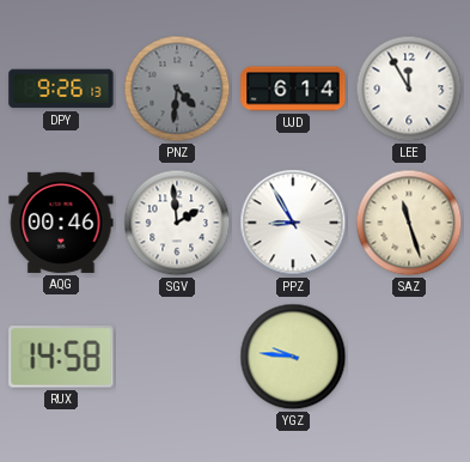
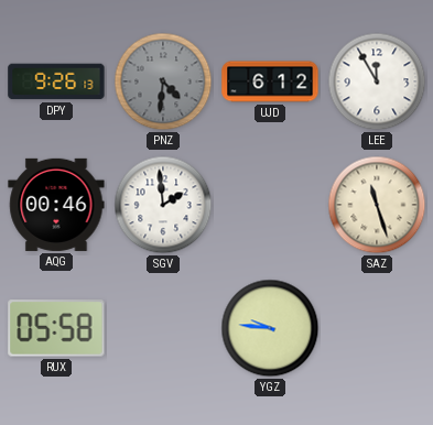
UJD: 6:14 -> 6:12 (270, 81)
PPZ: 8:55 -> none (293, 223)
RUX: 14:58 -> 05:58 (56, 328)
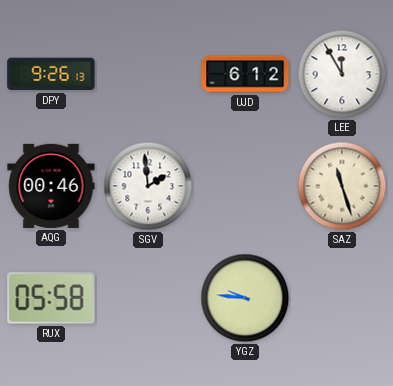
PNZ: 4:31 -> none (163, 81)
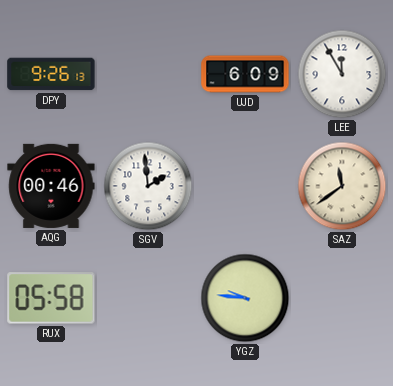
UJD: 6:12 -> 6:09 (245, 74)
SAZ: 11:27 -> 11:39 (342, 186)
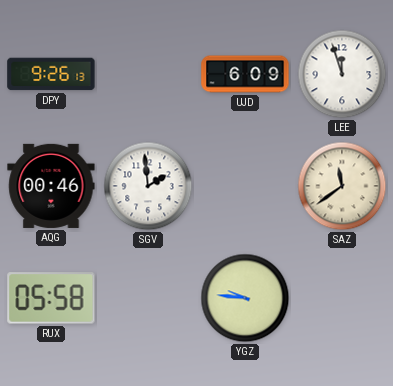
LEE: 11:55 -> 11:57 (342, 74)
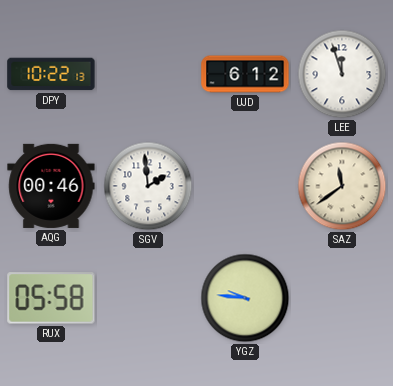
DPY: 9:26 -> 10:22 (51, 74)
UJD: 6:09 -> 6:12 (245, 74)
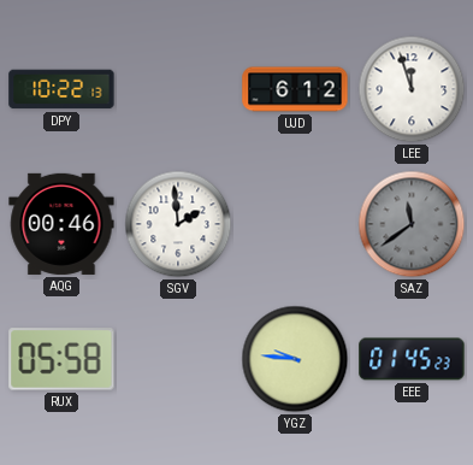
SAZ dial: cream -> grey (412, 224)
EEE: none -> 01:45 (412, 359)
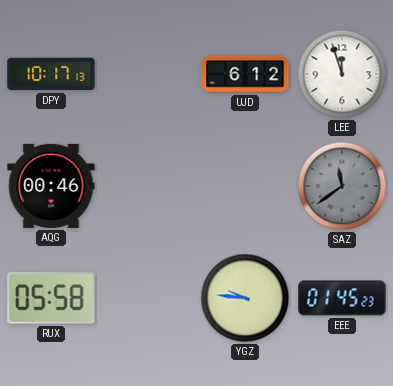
DPY: 10:22 -> 10:17 (51, 74)
SGV: 1:59 -> none (178, 224)
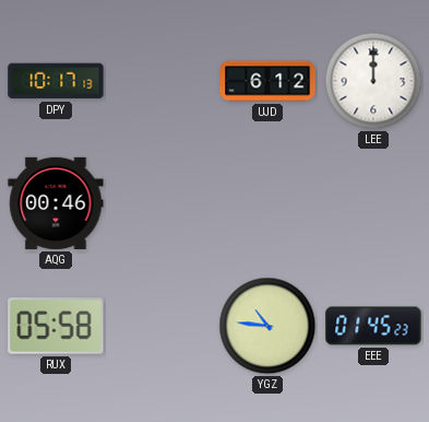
LEE: 11:57 -> 12:00 (373, 81)
SAZ: 11:39 -> none (342, 186)
YGZ: 9:46 -> 10:46 (267, 326)
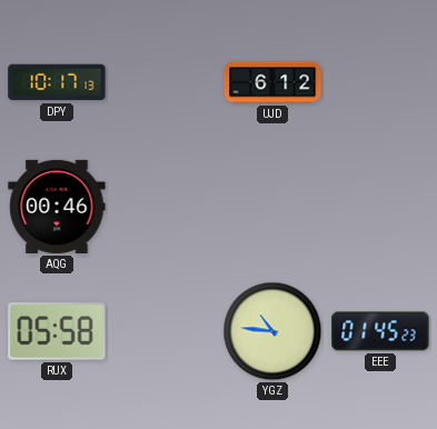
LEE: 12:00 -> none (373, 81)
